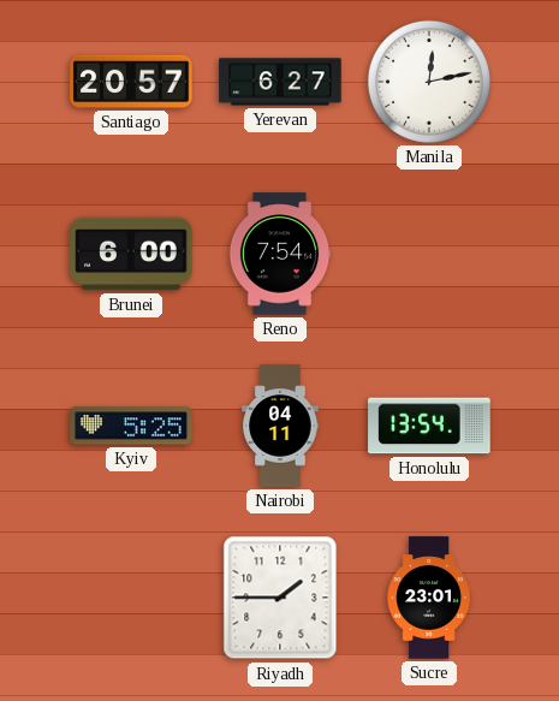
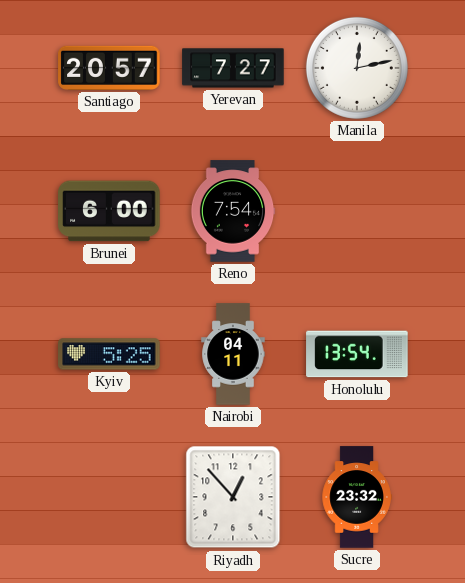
Yerevan: 6:27 -> 7:27 (233, 68)
Riyadh: 1:45 -> 12:53 (233, 497)
Sucre: 23:01 -> 23:32 (357, 497)
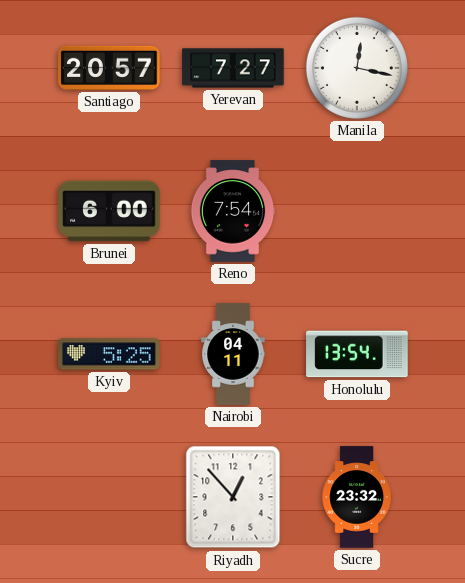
Manila: 12:13 -> 12:17 (357, 68)
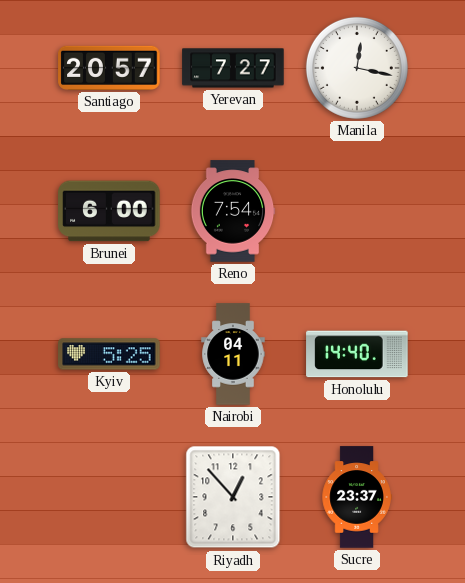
Honolulu: 13:54 -> 14:40 (357, 354)
Sucre: 23:32 -> 23:37 (357, 497)
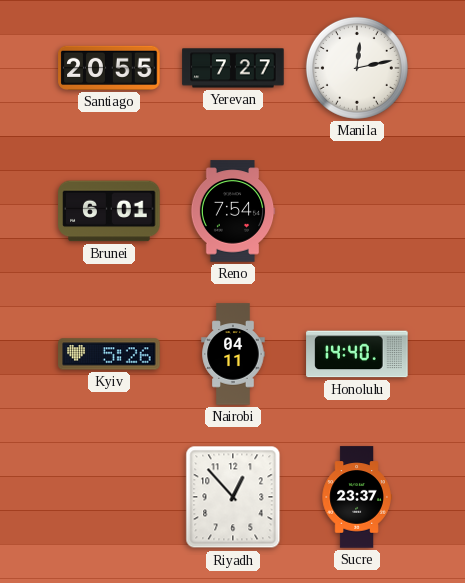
Santiago: 20:57 -> 20:55 (109, 68)
Manila: 12:17 -> 12:13 (357, 68)
Brunei: 6:00 -> 6:01 (109, 211)
Kyiv: 5:25 -> 5:26 (109, 354)
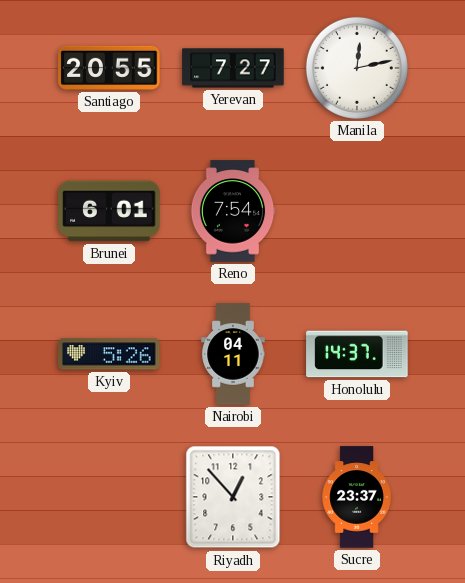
Honolulu: 14:40 -> 14:37 (357, 354)
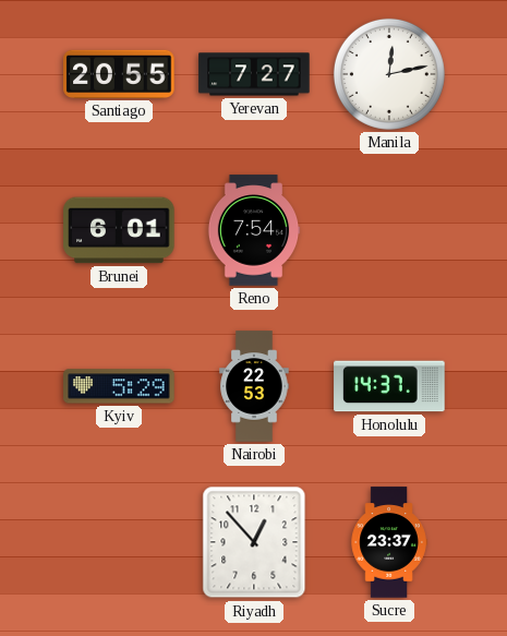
Kyiv: 5:26 -> 5:29 (119, 386)
Nairobi: 04:11 -> 22:53 (254, 386)
